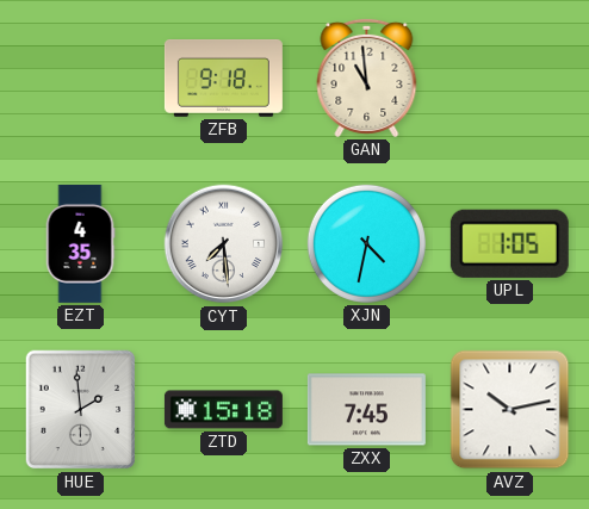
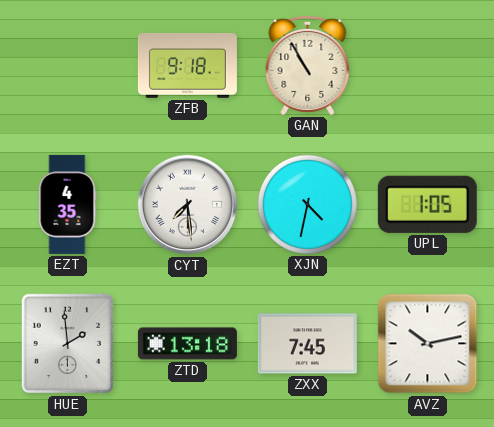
GAN: 10:59 -> 10:55 (308, 65)
ZTD: 15:18 -> 13:18 (187, 344)
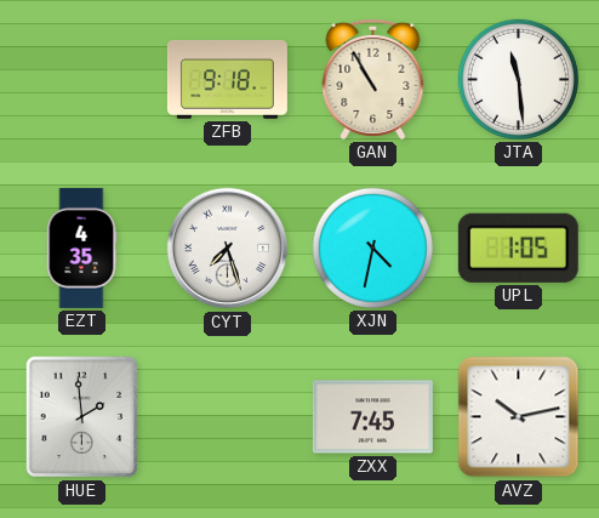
JTA: none -> 11:29 (518, 79)
CYT: 7:29 -> 7:27 (228, 249)
ZTD: 13:18 -> none (187, 344)
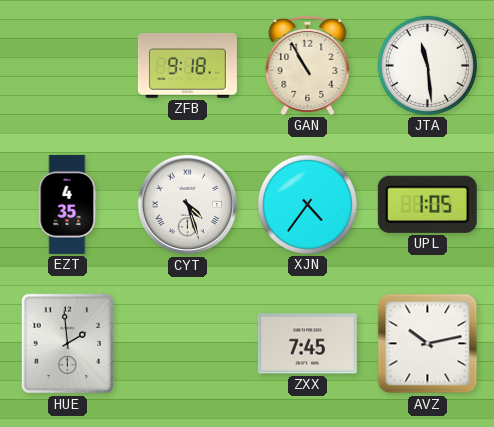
CYT: 7:27 -> 4:27 (188, 205)
XJN: 4:32 -> 4:36 (307, 204)
